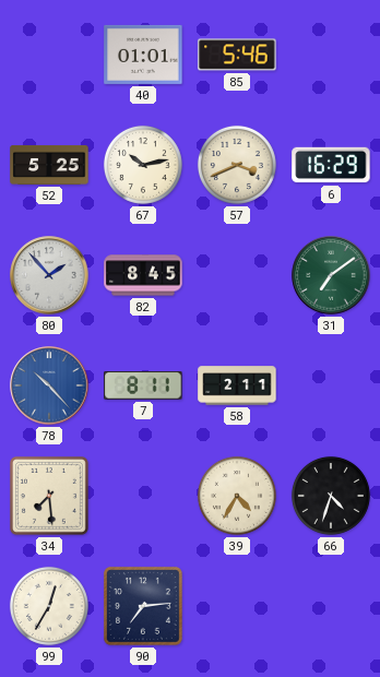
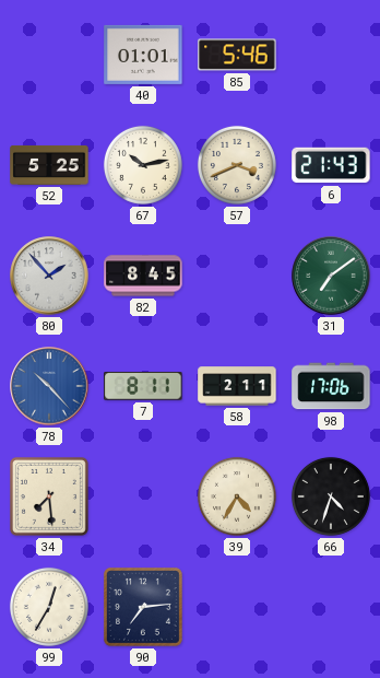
6: 16:29 -> 21:43 (331, 165)
98: none -> 17:06 (331, 386)
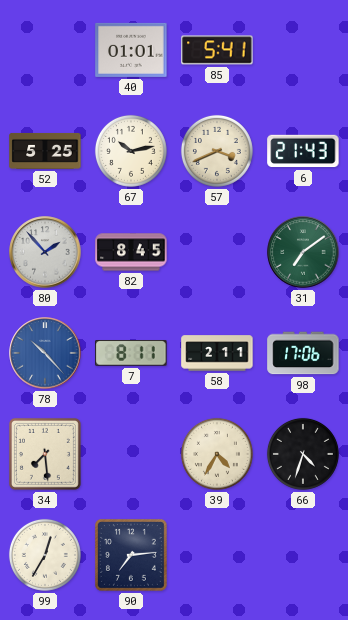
85: 5:46 -> 5:41 (217, 50)
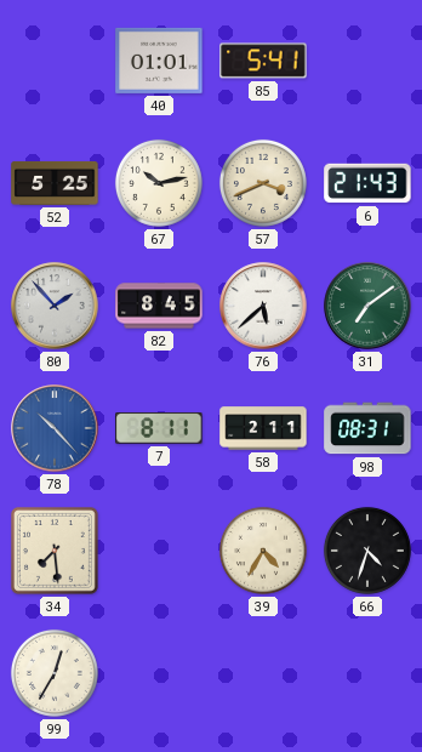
76: none -> 5:38 (263, 306)
98: 17:06 -> 08:31 (367, 428)
90: 7:14 -> none (131, 555)
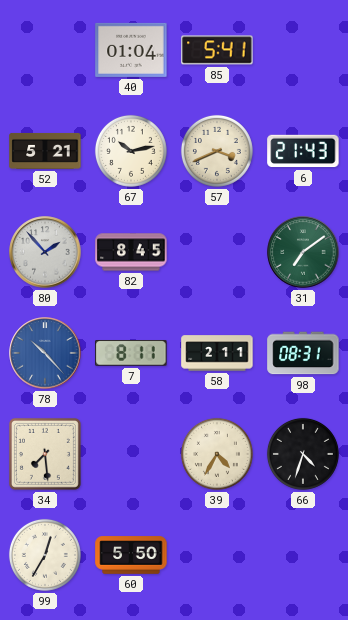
40: 01:01 -> 01:04 (131, 50)
52: 5:25 -> 5:21 (45, 151)
76: 5:38 -> none (263, 306)
60: none -> 5:50 (131, 555)
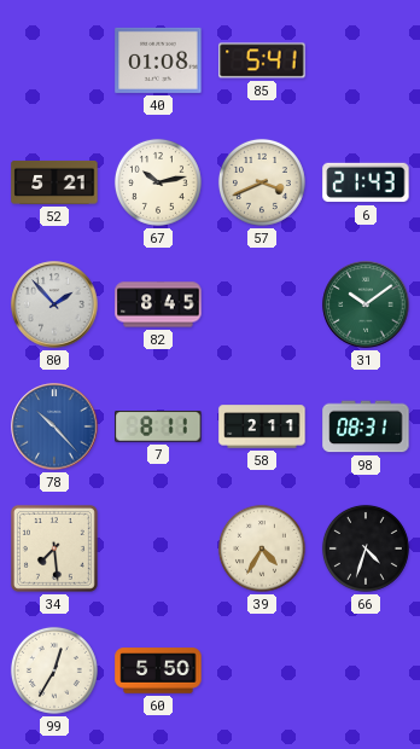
40: 01:04 -> 01:08 (158, 60)
31: 7:09 -> 10:09 (366, 304)
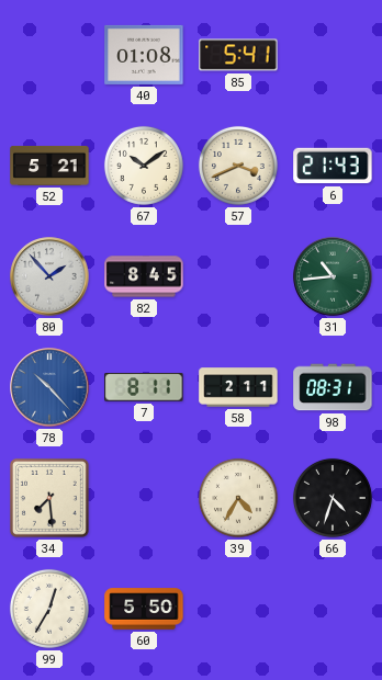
67: 10:13 -> 10:09 (144, 166)
31: 10:09 -> 10:44 (333, 276)
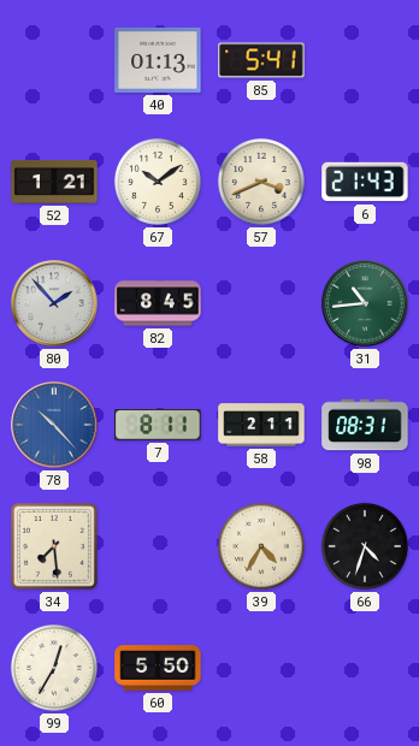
40: 01:08 -> 01:13 (158, 60)
52: 5:21 -> 1:21 (54, 182)
